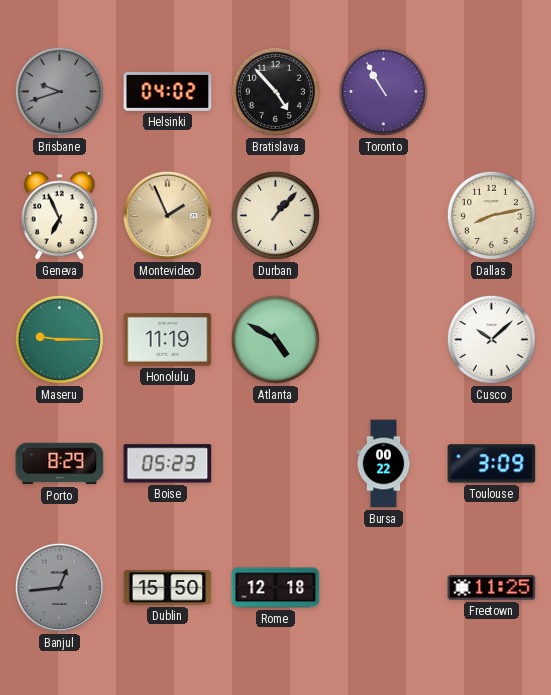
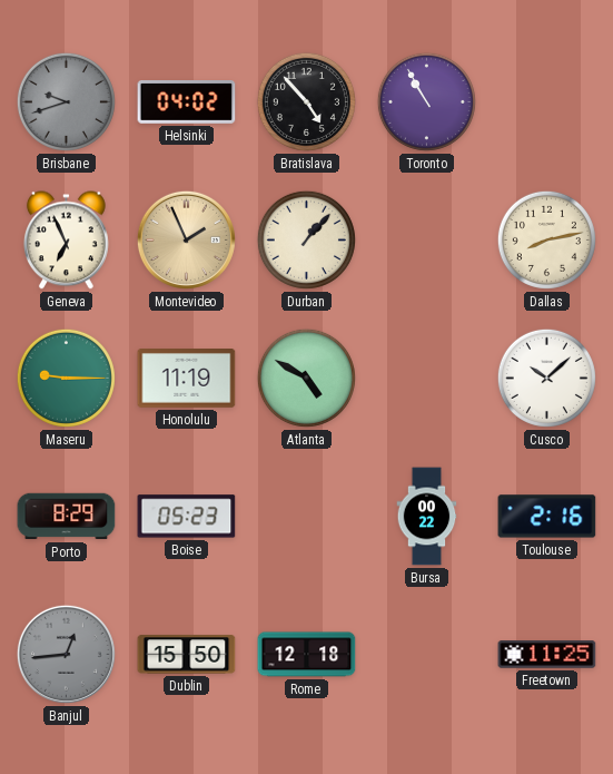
Toulouse: 3:09 -> 2:16 (547, 517)
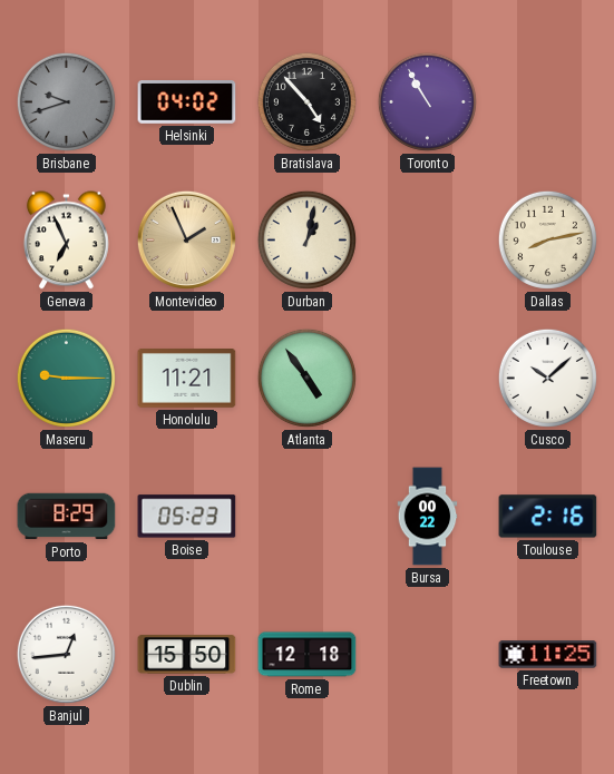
Durban: 1:07 -> 1:02 (306, 239)
Honolulu: 11:19 -> 11:21 (187, 379)
Atlanta: 4:50 -> 4:54 (306, 378)
Banjul dial: grey -> white (66, 654)
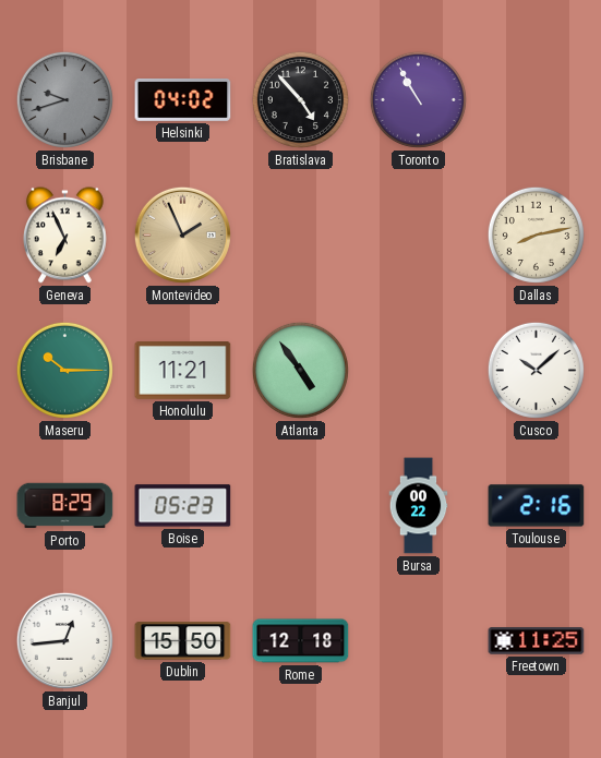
Durban: 1:02 -> none (306, 239)
Maseru: 9:15 -> 10:15 (64, 370)
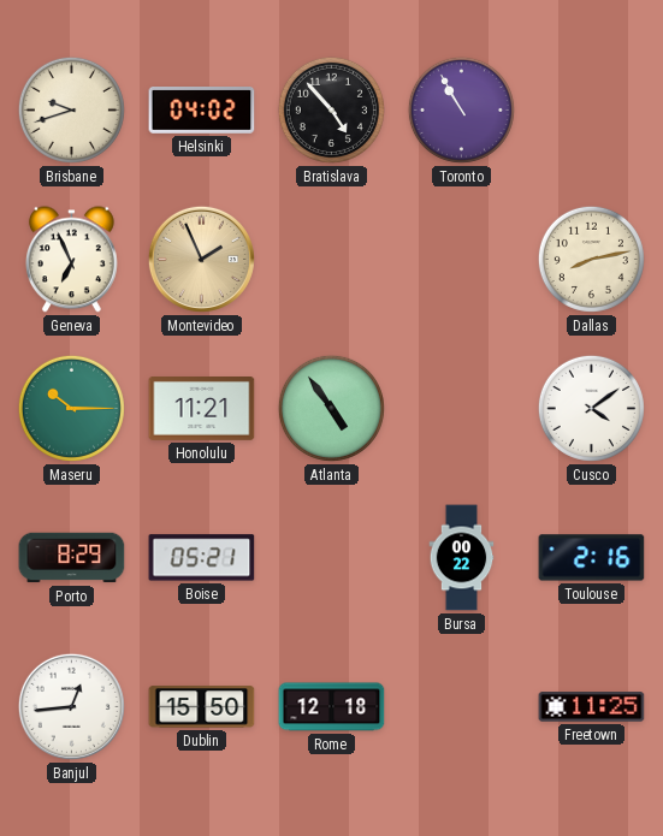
Brisbane dial: grey -> cream (71, 109)
Cusco: 10:08 -> 4:09 (591, 408)
Boise: 05:23 -> 05:21 (202, 558)
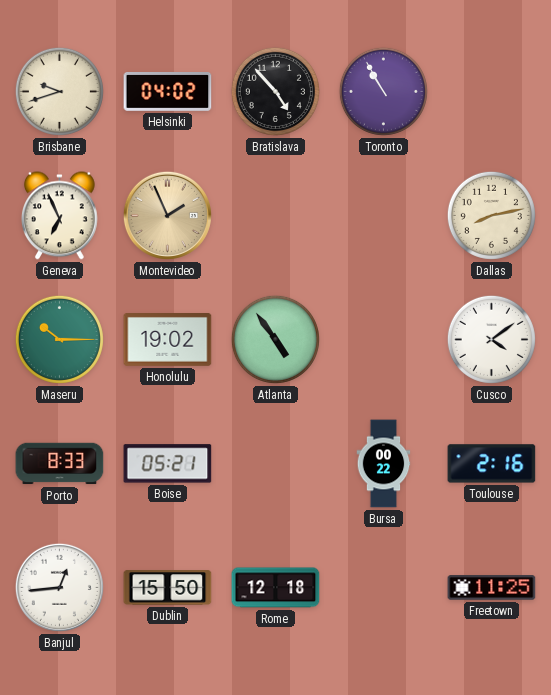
Honolulu: 11:21 -> 19:02 (168, 340)
Porto: 8:29 -> 8:33 (60, 464)
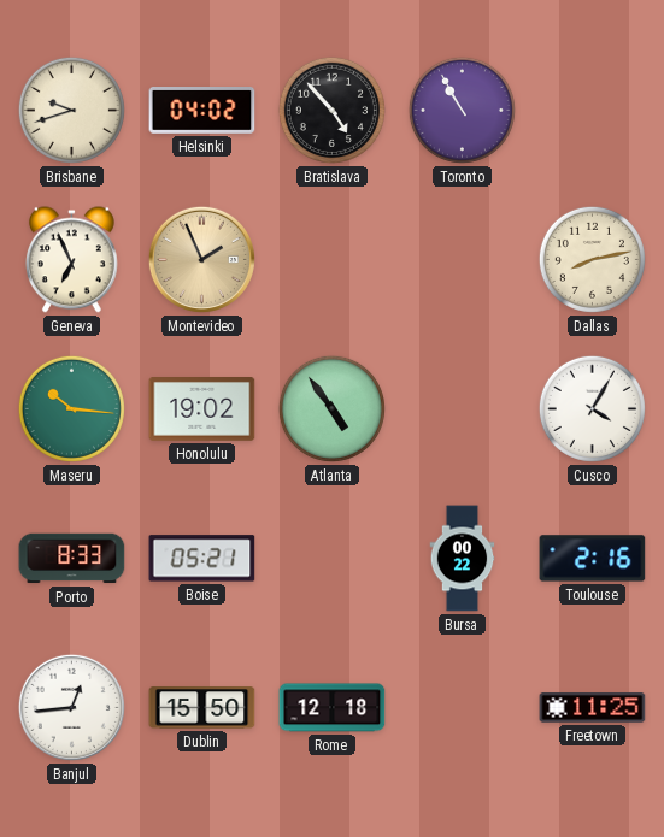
Maseru: 10:15 -> 10:16 (71, 408)
Cusco: 4:09 -> 4:05 (592, 408)
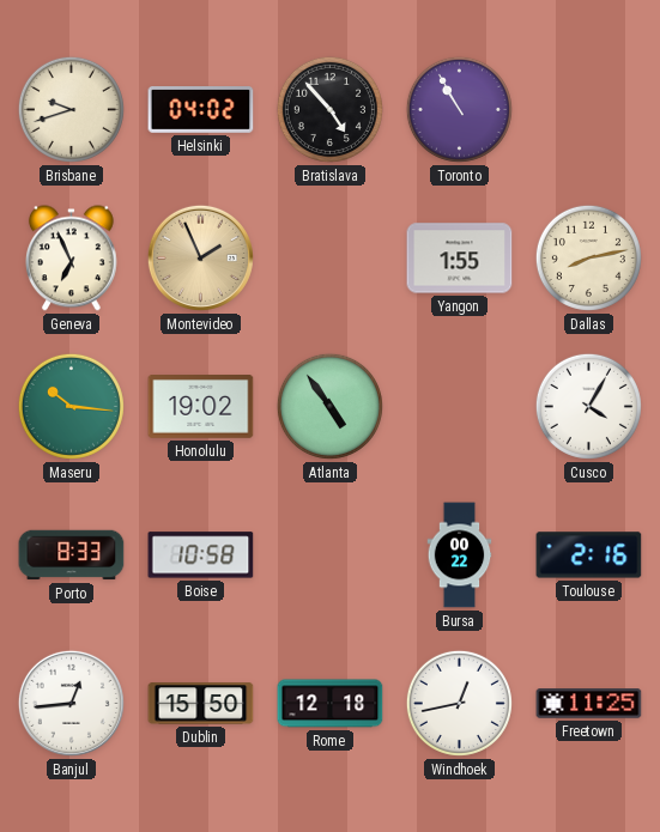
Yangon: none -> 1:55 (460, 259)
Boise: 05:21 -> 10:58 (201, 555)
Windhoek: none -> 12:43 (459, 703)
